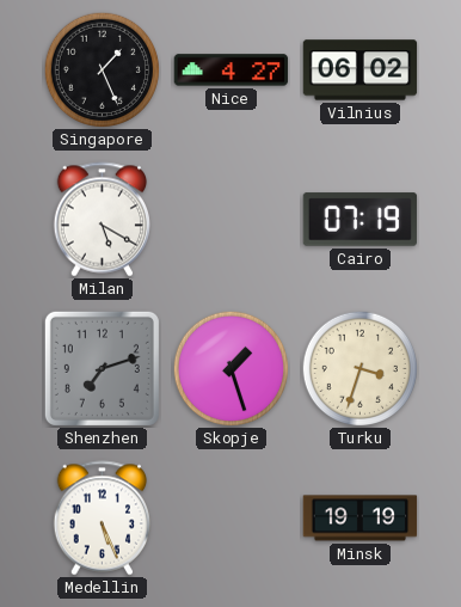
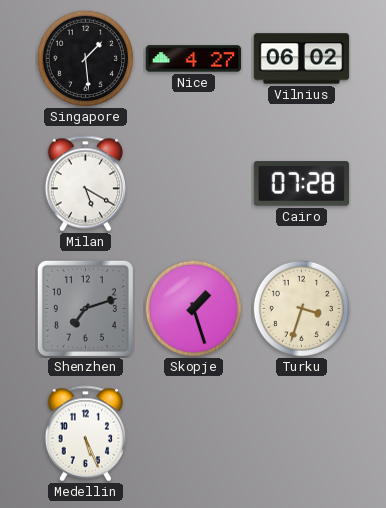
Singapore: 1:26 -> 1:29 (85, 58)
Cairo: 07:19 -> 07:28 (302, 184)
Minsk: 19:19 -> none (361, 519)
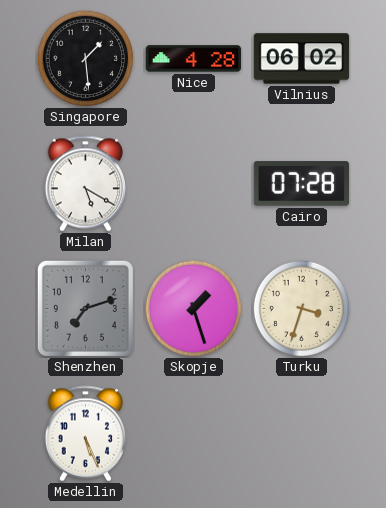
Nice: 4:27 -> 4:28 (194, 59)
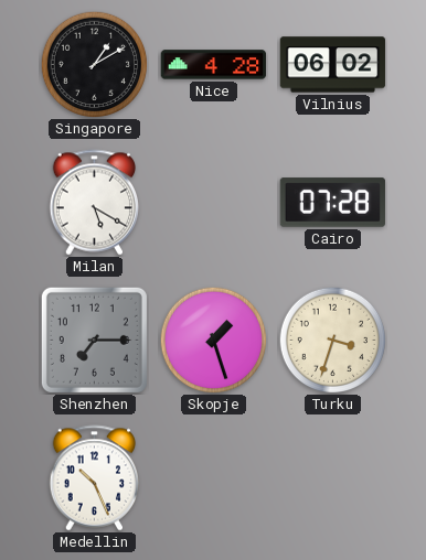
Singapore: 1:29 -> 1:10 (94, 64)
Shenzhen: 7:12 -> 7:15 (94, 340)
Medellin: 5:26 -> 10:26 (94, 478)
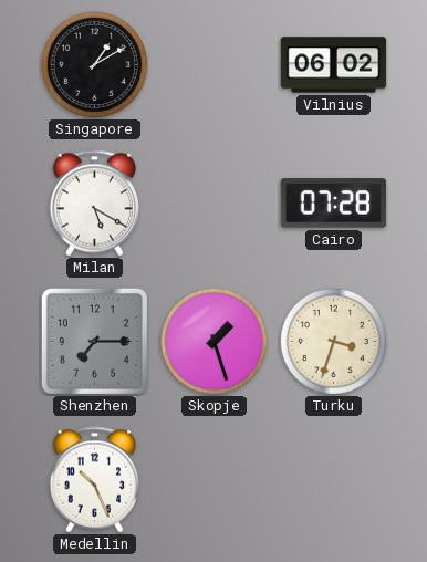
Nice: 4:28 -> none (214, 65)
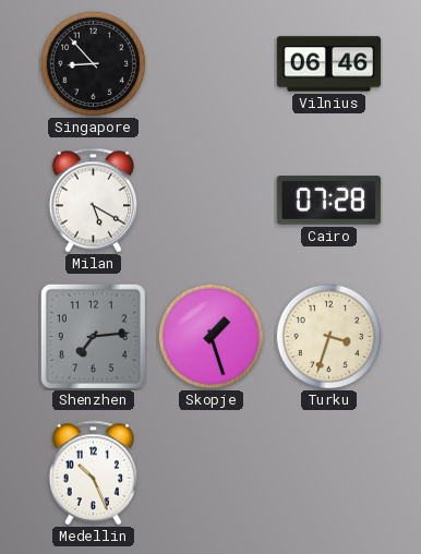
Singapore: 1:10 -> 8:53 (93, 63)
Vilnius: 06:02 -> 06:46 (329, 64)
Shenzhen: 7:15 -> 7:14 (93, 336)
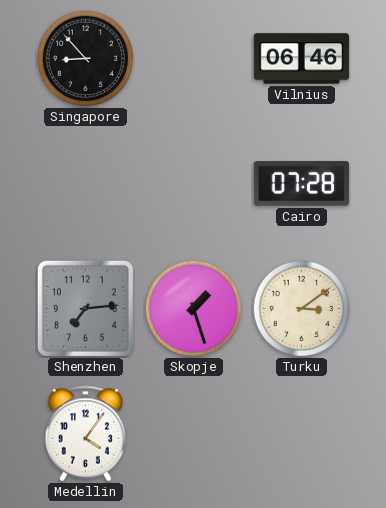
Milan: 5:20 -> none (93, 201)
Turku: 3:33 -> 3:09 (301, 308)
Medellin: 10:26 -> 4:06 (85, 434)
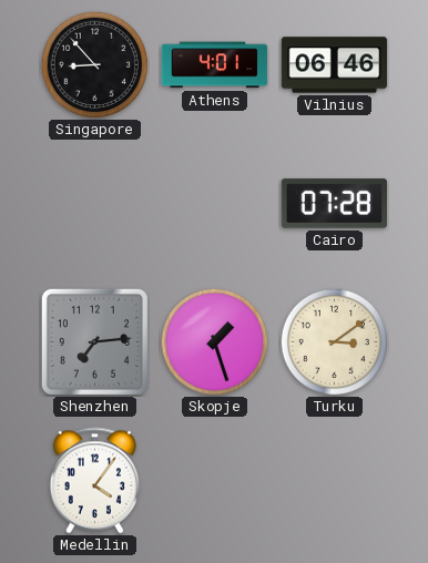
Athens: none -> 4:01 (215, 65)
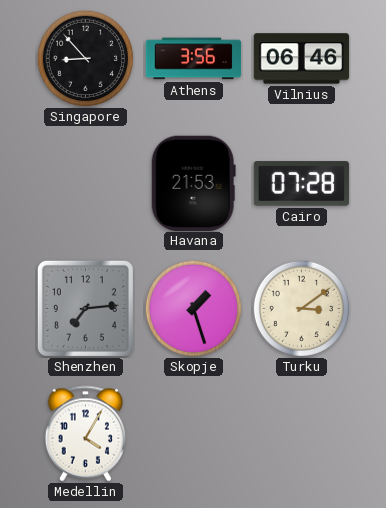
Athens: 4:01 -> 3:56 (194, 59)
Havana: none -> 21:53 (193, 183)
Medellin: 4:06 -> 4:05 (85, 434)
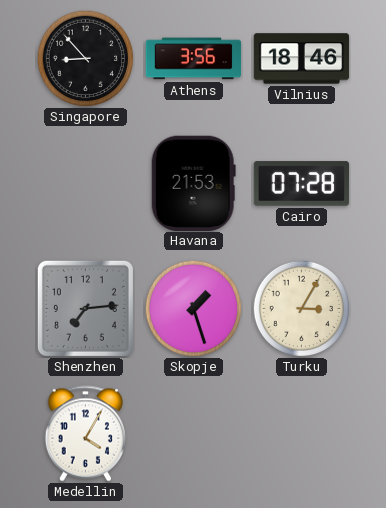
Vilnius: 06:46 -> 18:46 (302, 59)
Turku: 3:09 -> 3:05 (301, 308)
